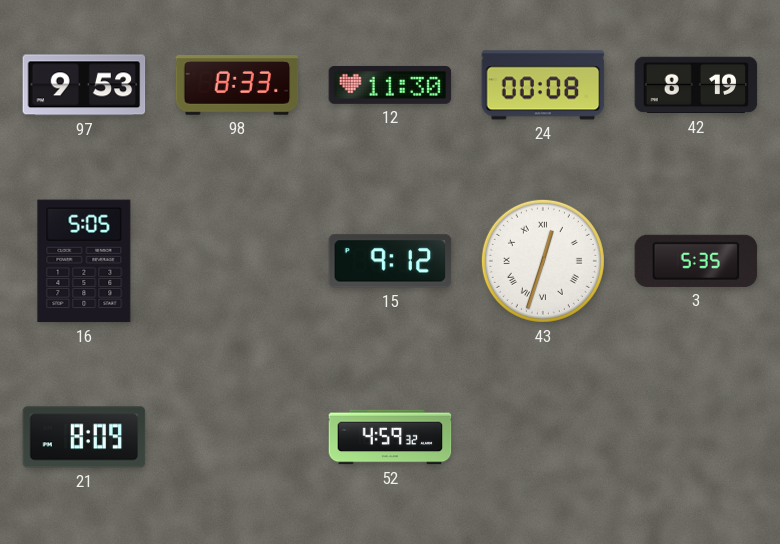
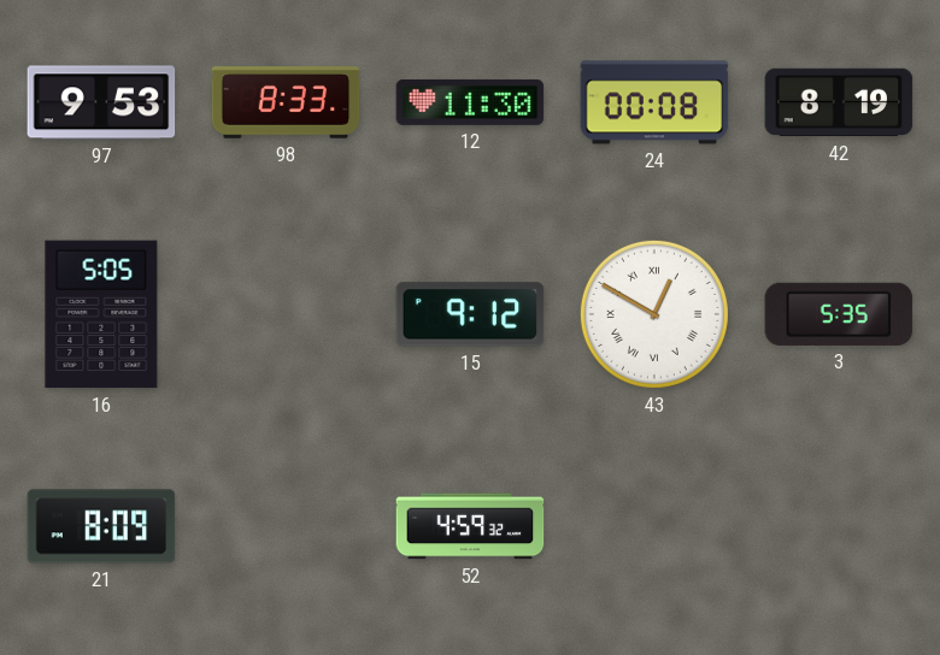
43: 12:33 -> 12:50 (654, 314)
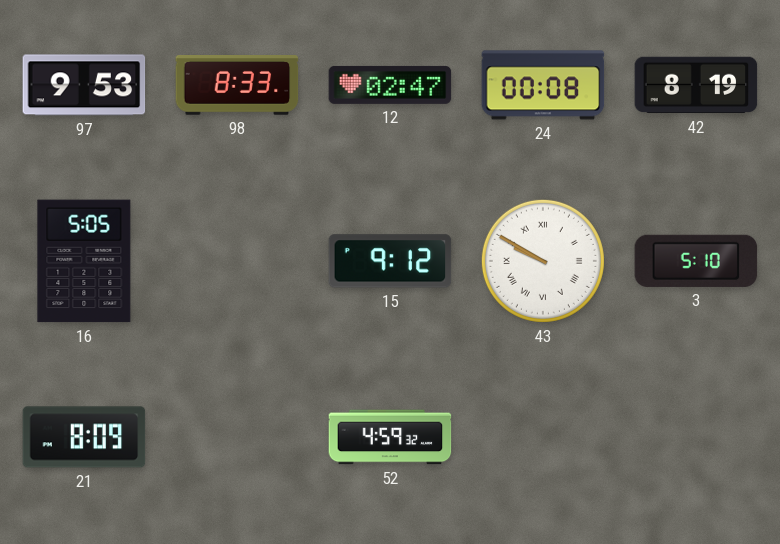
12: 11:30 -> 02:47 (390, 85)
43: 12:50 -> 9:50 (543, 261)
3: 5:35 -> 5:10 (696, 261)
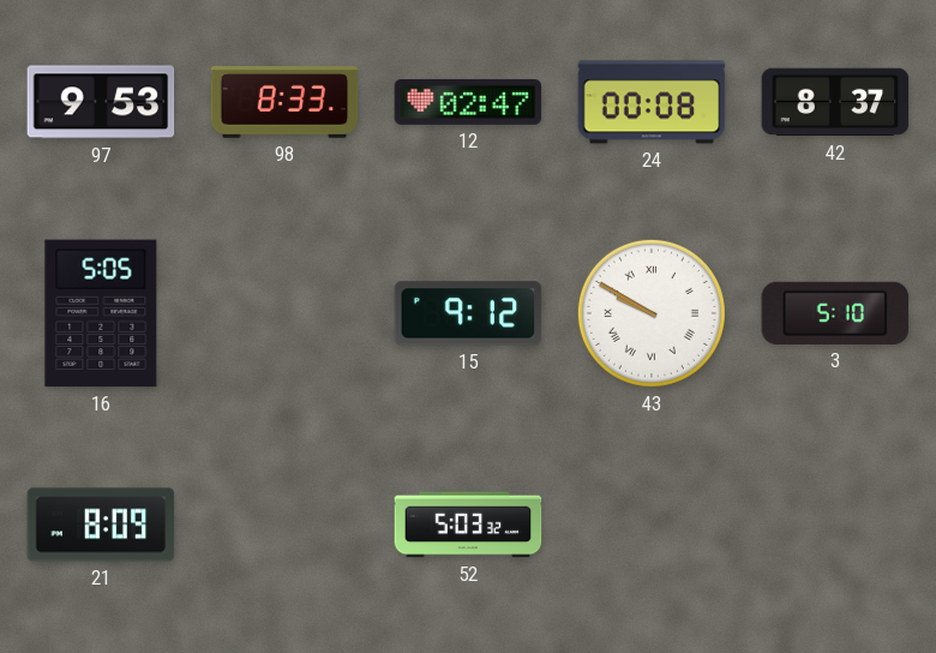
42: 8:19 -> 8:37 (835, 102)
52: 4:59 -> 5:03 (468, 525)
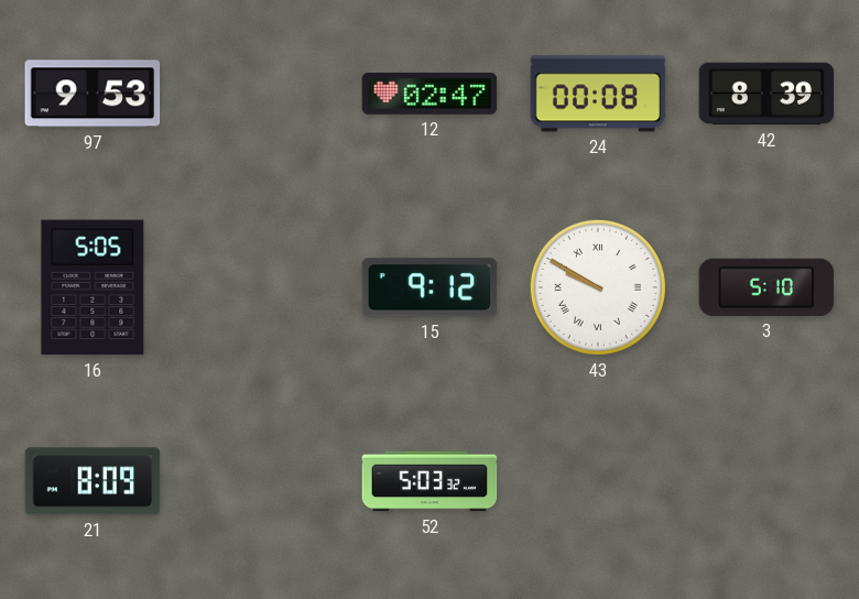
98: 8:33 -> none (284, 103)
42: 8:37 -> 8:39 (766, 94)
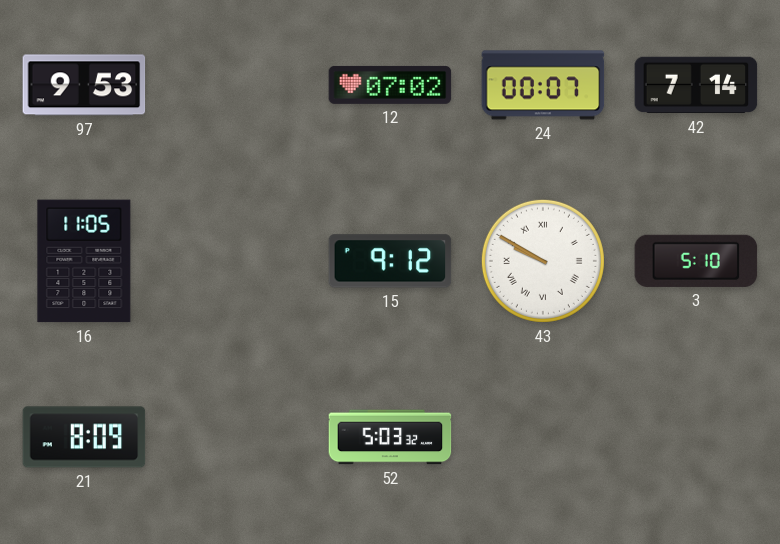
12: 02:47 -> 07:02 (390, 85)
24: 00:08 -> 00:07 (543, 85)
42: 8:39 -> 7:14 (696, 85)
16: 5:05 -> 11:05 (84, 261)
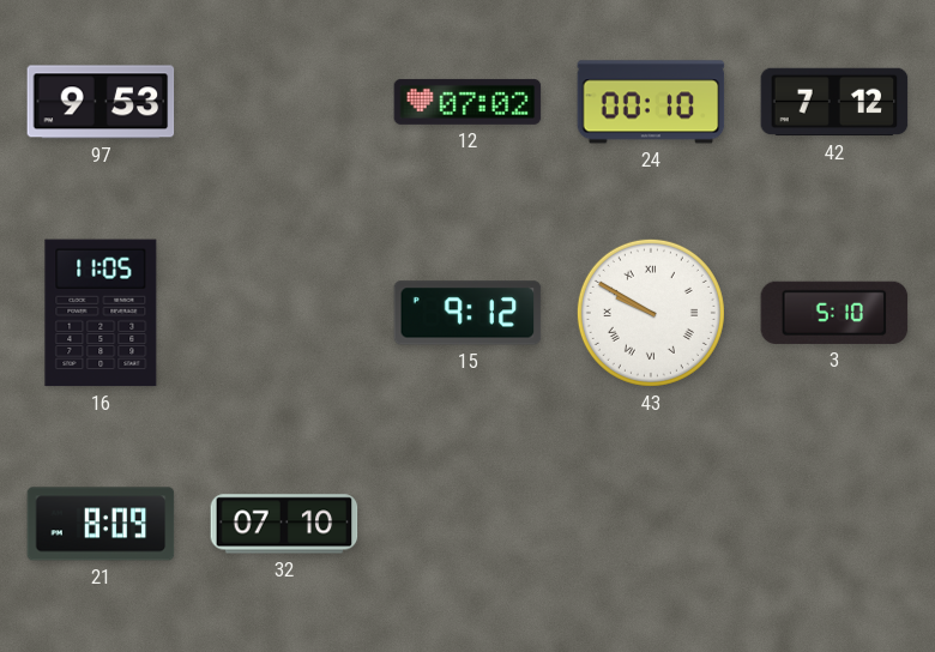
24: 00:07 -> 00:10 (651, 102)
42: 7:14 -> 7:12 (834, 102)
32: none -> 07:10 (284, 524)
52: 5:03 -> none (390, 437)
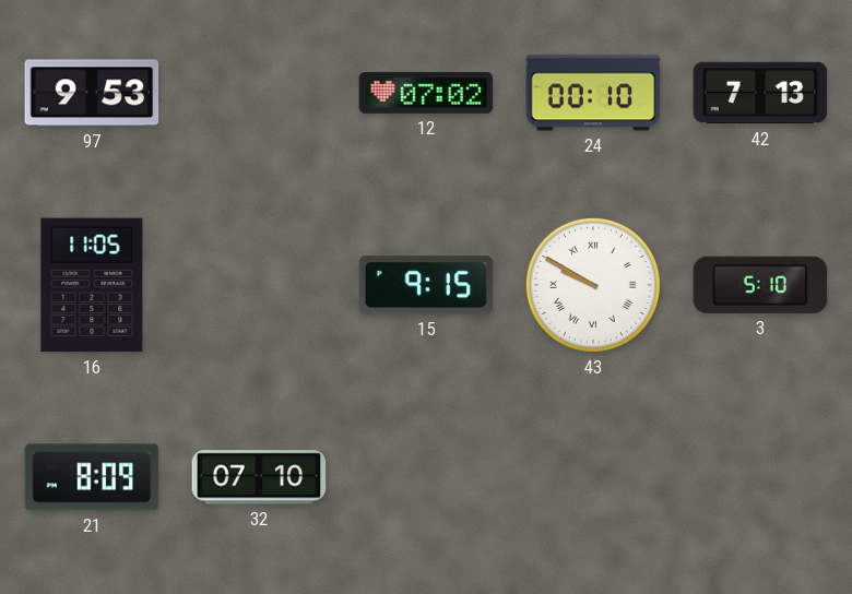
42: 7:12 -> 7:13 (760, 93)
15: 9:12 -> 9:15 (426, 285)
